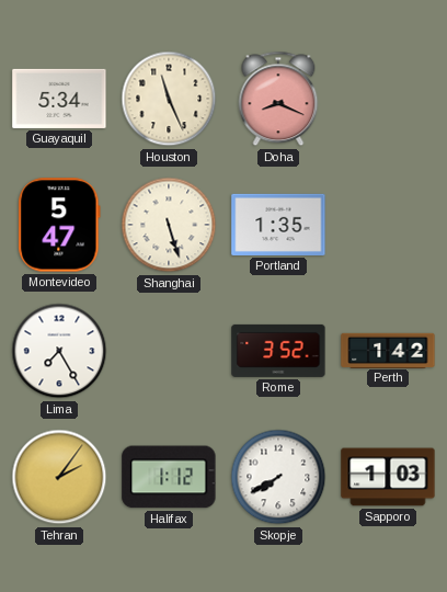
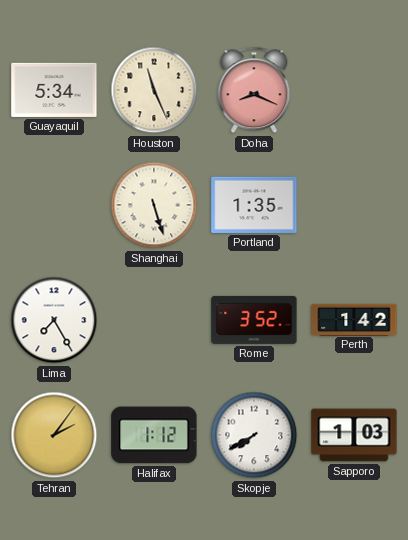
Montevideo: 5:47 -> none (59, 225)
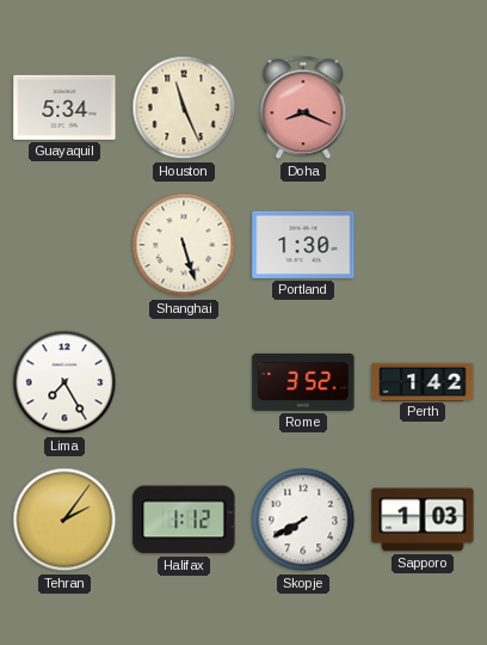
Portland: 1:35 -> 1:30 (303, 245)
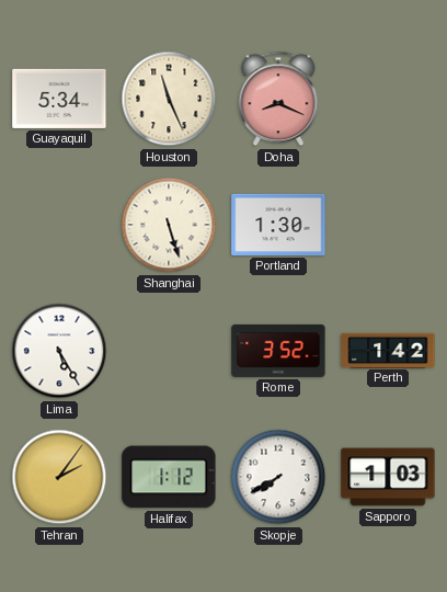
Lima: 7:25 -> 5:25 (59, 351)
